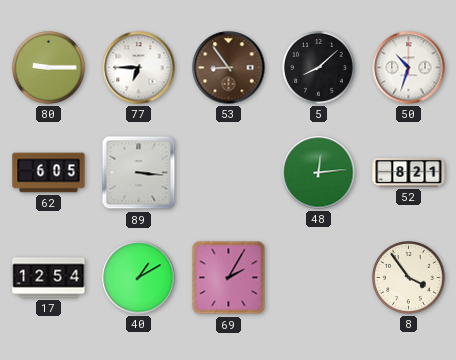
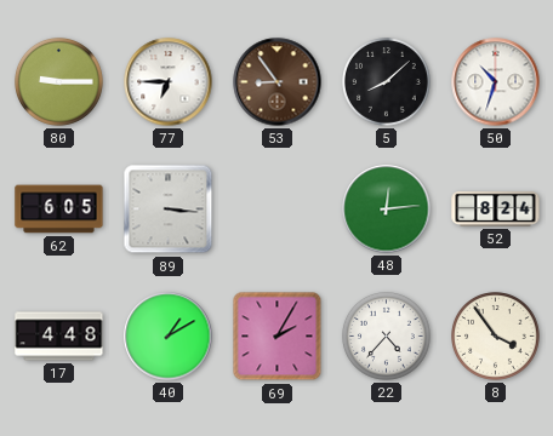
52: 8:21 -> 8:24 (496, 210)
17: 12:54 -> 4:48 (59, 337)
22: none -> 4:37 (387, 337)
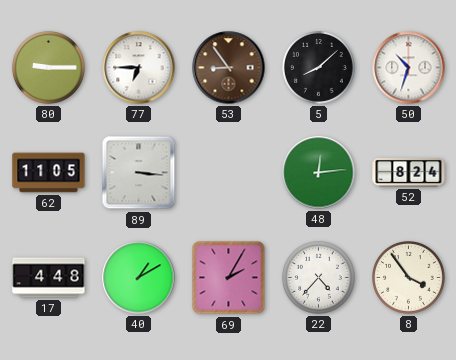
62: 6:05 -> 11:05 (49, 173)
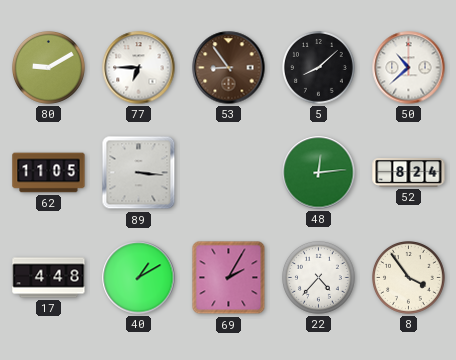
80: 9:15 -> 9:10 (49, 68)
50: 10:33 -> 10:38 (409, 68)
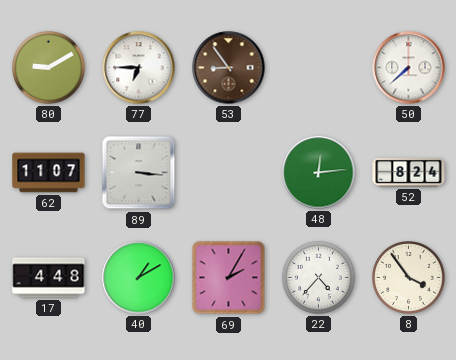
5: 8:08 -> none (319, 68)
50: 10:38 -> 7:38 (409, 68)
62: 11:05 -> 11:07 (49, 173)
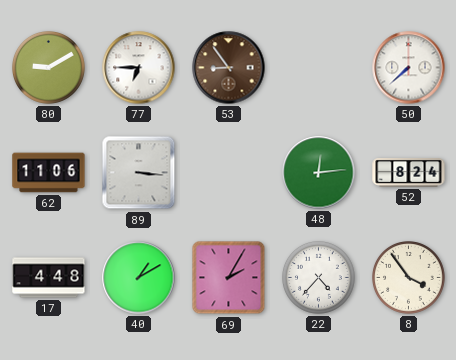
62: 11:07 -> 11:06 (49, 173)
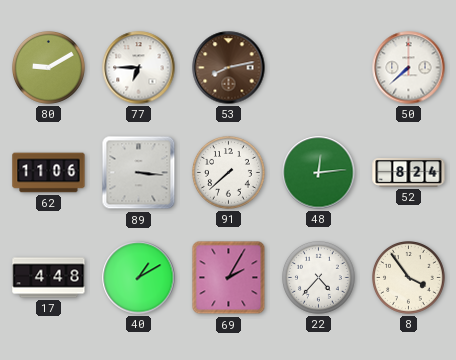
53: 8:54 -> 8:13 (229, 68)
91: none -> 7:38 (229, 173)
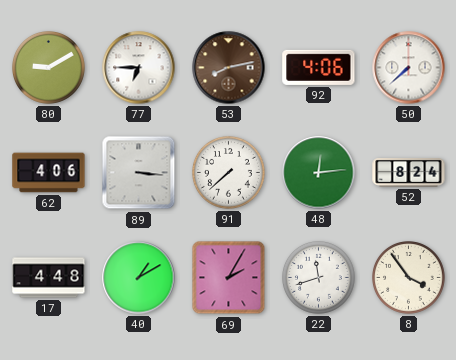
92: none -> 4:06 (319, 67)
62: 11:06 -> 4:06 (49, 173)
22: 4:37 -> 11:42 (319, 278)
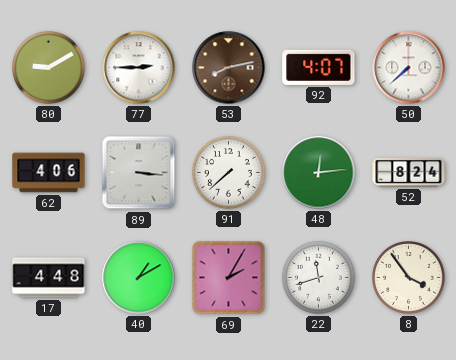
77: 6:45 -> 2:45 (139, 68)
92: 4:06 -> 4:07 (319, 67)
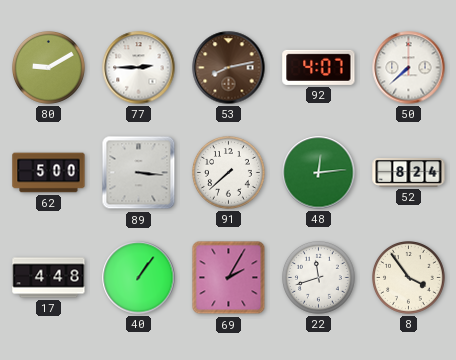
62: 4:06 -> 5:00 (49, 173)
40: 1:10 -> 1:06 (139, 278)
